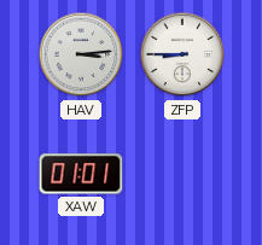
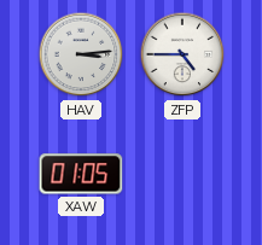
ZFP: 8:45 -> 4:45 (182, 54)
XAW: 01:01 -> 01:05 (81, 174)
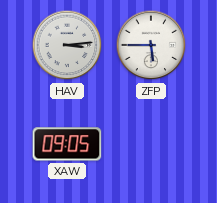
ZFP: 4:45 -> 5:45 (151, 45)
XAW: 01:05 -> 09:05 (67, 144)
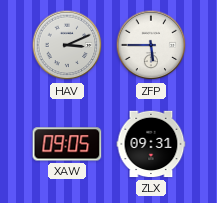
HAV: 3:14 -> 3:11 (67, 45)
ZLX: none -> 09:31 (151, 144)
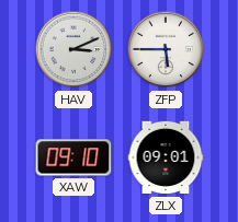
XAW: 09:05 -> 09:10 (73, 157)
ZLX: 09:31 -> 09:01 (166, 157)
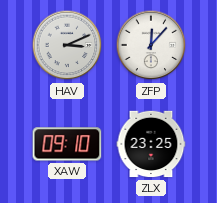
ZFP: 5:45 -> 12:07 (151, 45)
ZLX: 09:01 -> 23:25 (151, 144)
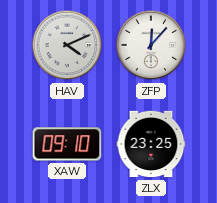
HAV: 3:11 -> 4:11 (67, 45)
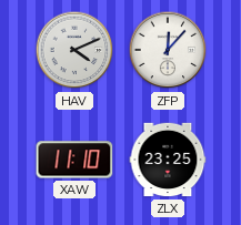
XAW: 09:10 -> 11:10 (74, 160)
